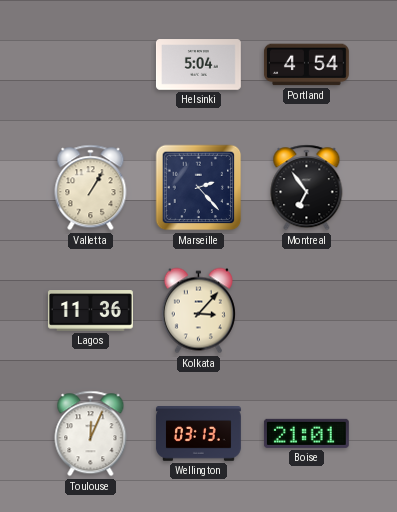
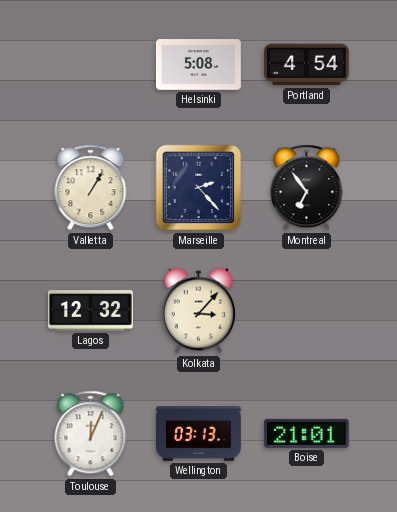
Helsinki: 5:04 -> 5:08 (198, 65)
Lagos: 11:36 -> 12:32 (90, 311)
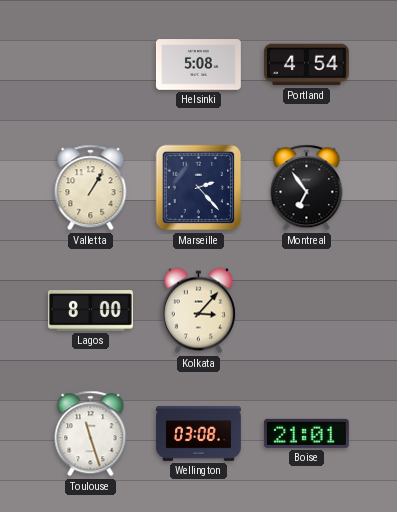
Lagos: 12:32 -> 8:00 (90, 311)
Toulouse: 12:04 -> 11:27 (91, 434)
Wellington: 03:13 -> 03:08 (199, 434)
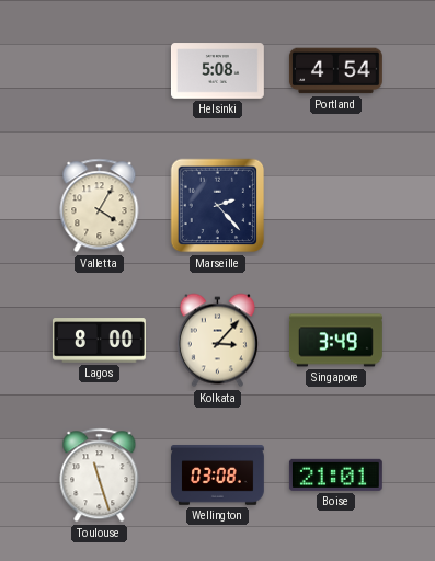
Valletta: 1:05 -> 4:05 (100, 206)
Montreal: 6:54 -> none (307, 188)
Singapore: none -> 3:49 (336, 341)
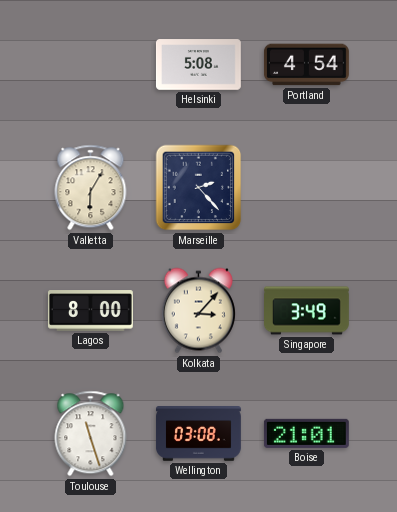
Valletta: 4:05 -> 6:05 (91, 188)
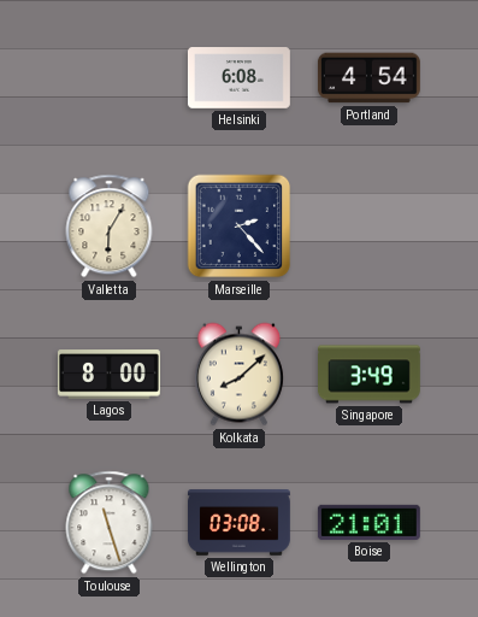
Helsinki: 5:08 -> 6:08 (238, 78)
Kolkata: 3:07 -> 8:08 (238, 375)
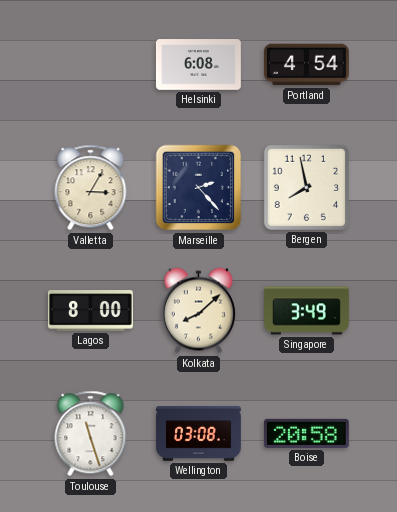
Valletta: 6:05 -> 3:05 (91, 188)
Bergen: none -> 7:58 (306, 187)
Boise: 21:01 -> 20:58 (306, 433)
